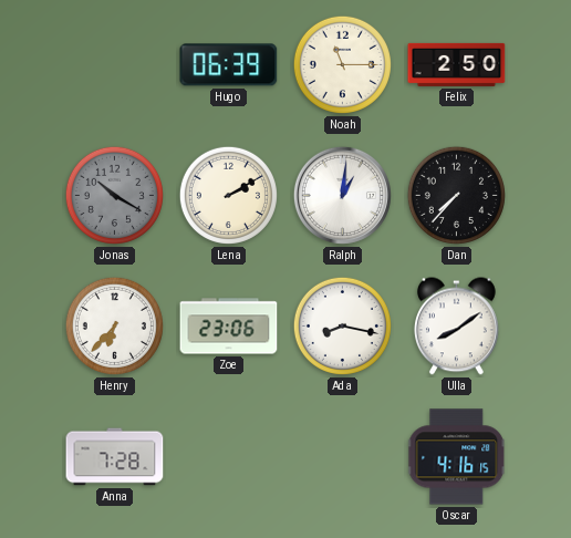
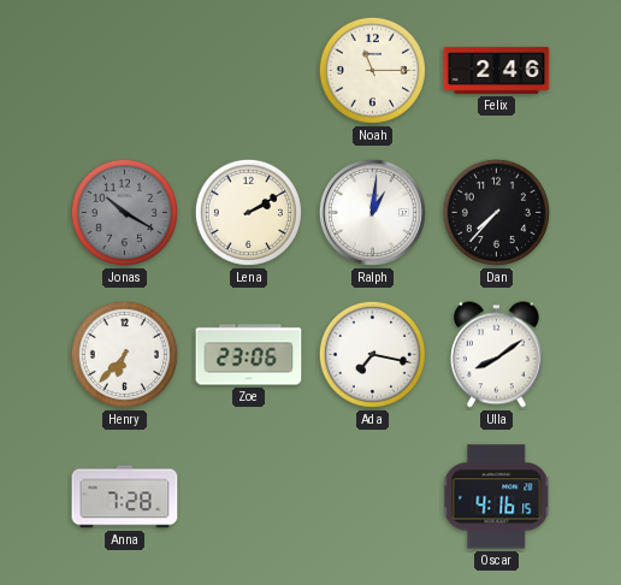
Hugo: 06:39 -> none (229, 65)
Felix: 2:50 -> 2:46 (497, 70)
Ada: 8:17 -> 7:17 (372, 354)
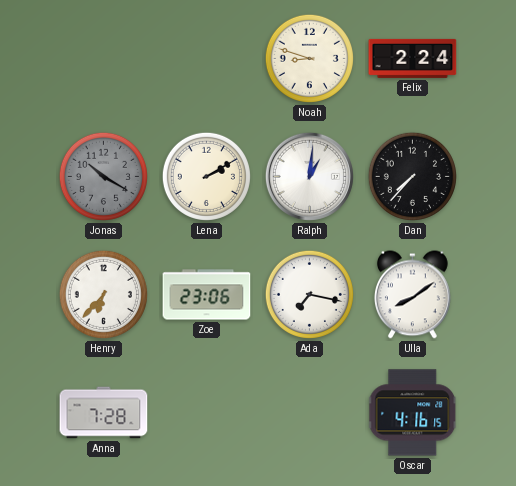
Noah: 11:15 -> 8:48 (309, 58)
Felix: 2:46 -> 2:24 (413, 58)
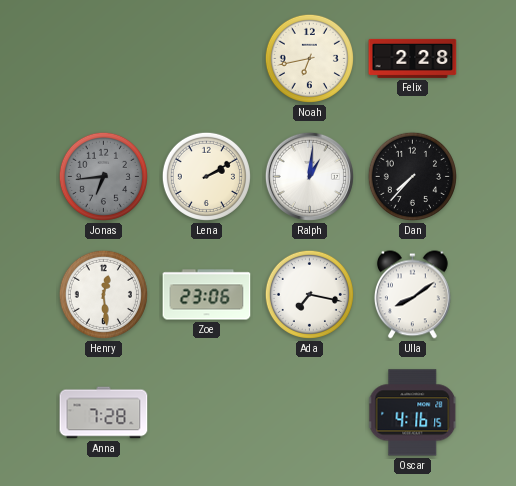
Noah: 8:48 -> 6:43 (309, 58)
Felix: 2:24 -> 2:28 (413, 58)
Jonas: 10:20 -> 6:44 (103, 176)
Henry: 6:37 -> 12:29 (103, 294)
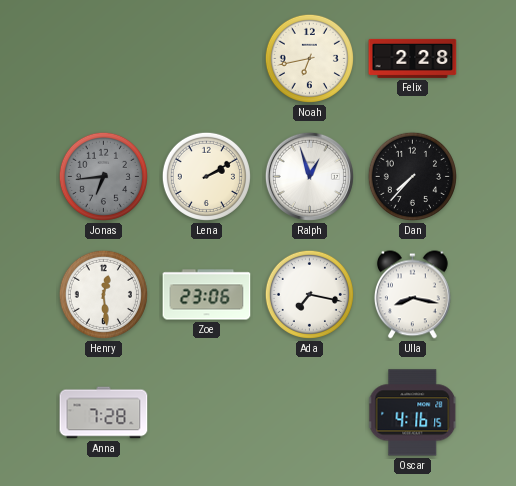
Ralph: 1:01 -> 12:57 (309, 176)
Ulla: 8:09 -> 8:17 (412, 295)
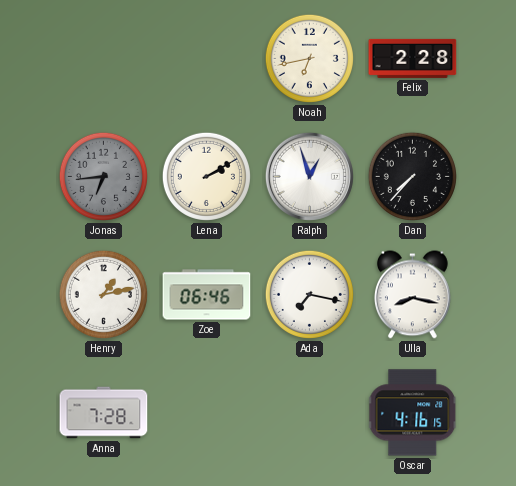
Henry: 12:29 -> 1:13 (103, 294)
Zoe: 23:06 -> 06:46 (207, 295)
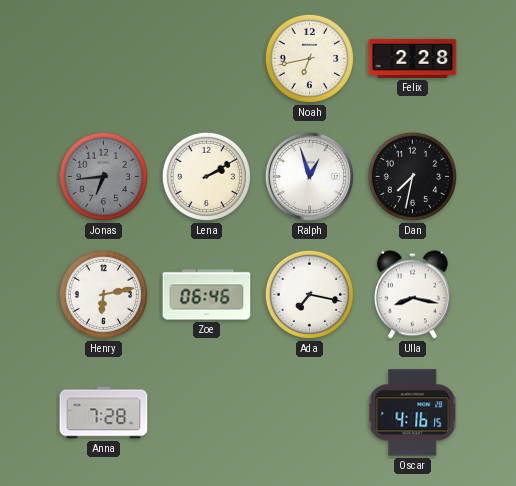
Dan: 7:37 -> 7:32 (412, 176)
Henry: 1:13 -> 6:13 (103, 294)
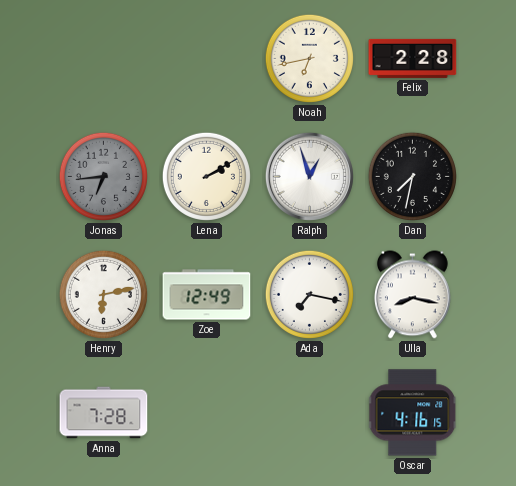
Zoe: 06:46 -> 12:49 (207, 295)
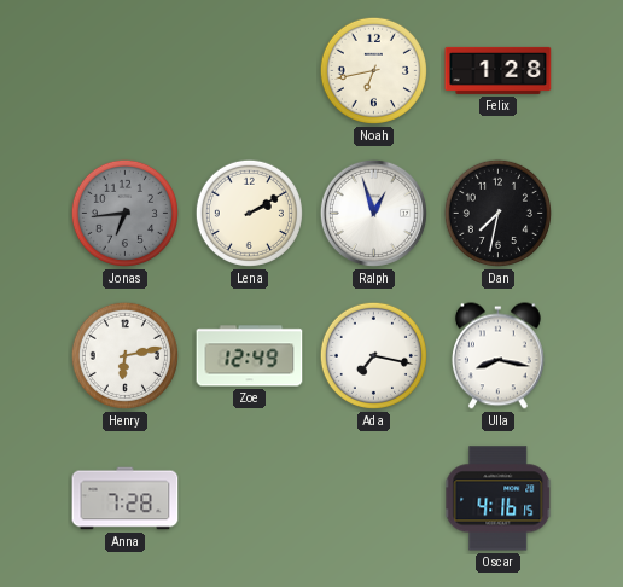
Felix: 2:28 -> 1:28 (499, 70)
